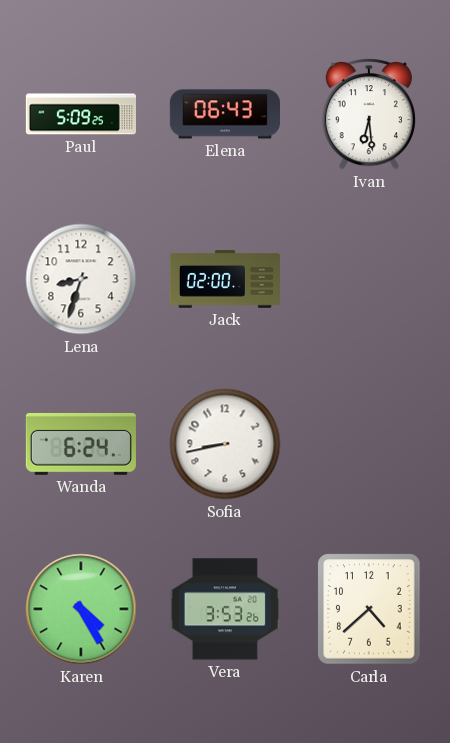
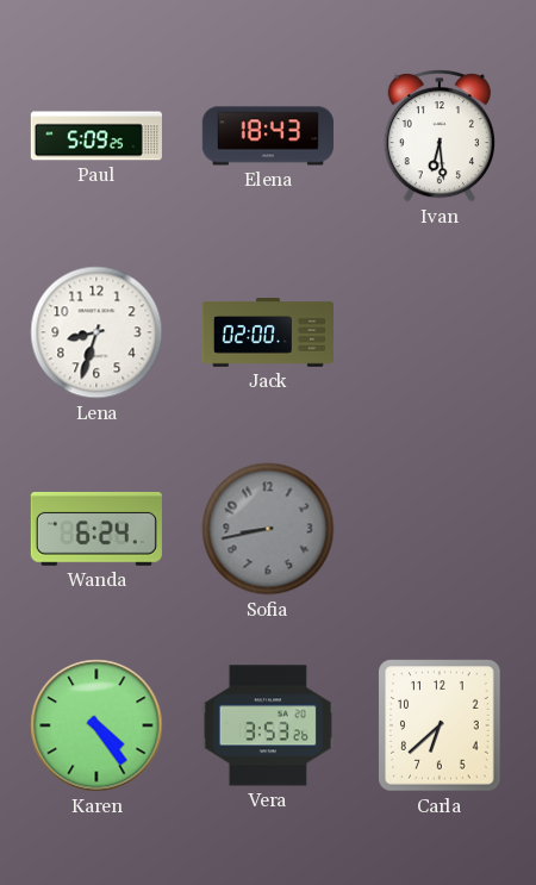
Elena: 06:43 -> 18:43 (268, 136)
Sofia dial: white -> grey (268, 529)
Karen: 4:25 -> 4:24 (96, 725)
Carla: 4:38 -> 6:38 (440, 725)
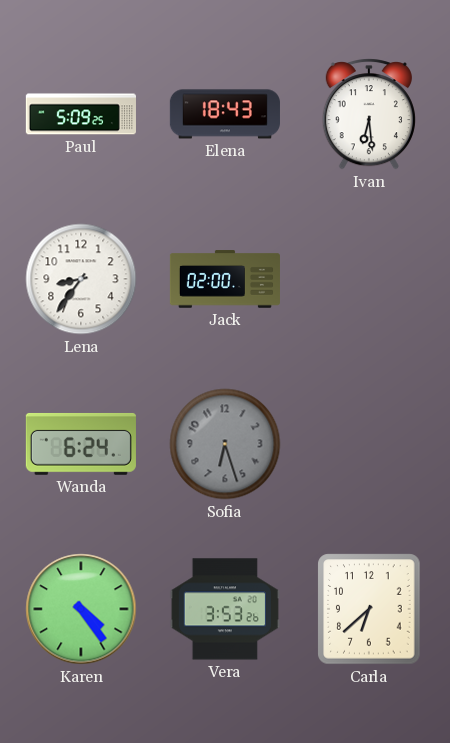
Lena: 8:33 -> 8:36 (81, 279)
Sofia: 8:43 -> 6:27 (225, 444)
